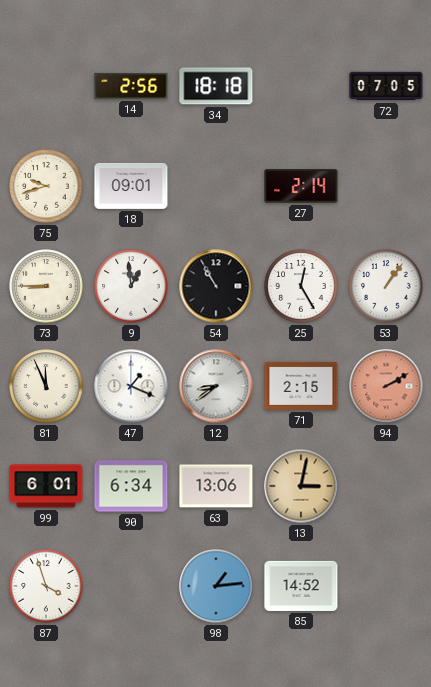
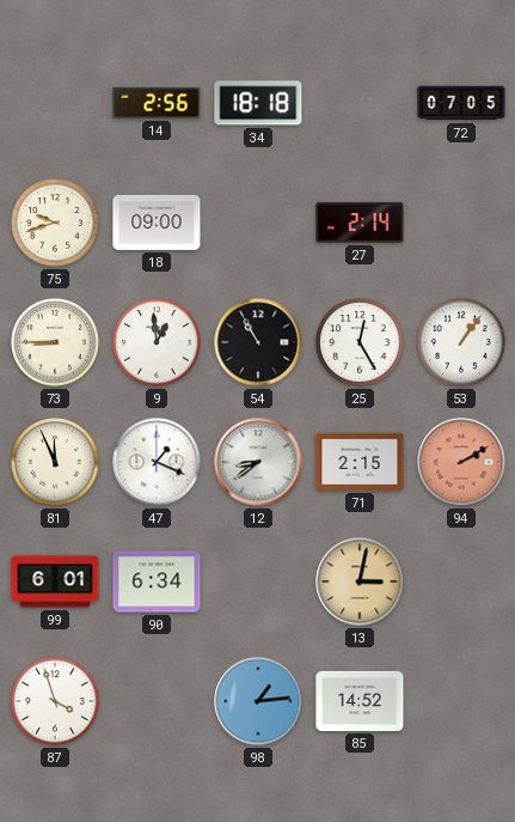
18: 09:01 -> 09:00 (157, 223)
63: 13:06 -> none (216, 486)
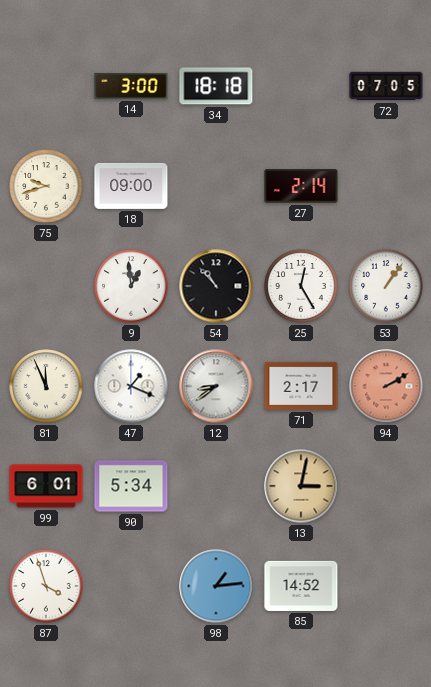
14: 2:56 -> 3:00 (131, 86)
73: 8:45 -> none (55, 342)
54: 10:55 -> 10:53 (216, 286)
71: 2:15 -> 2:17 (301, 386)
90: 6:34 -> 5:34 (131, 486)
